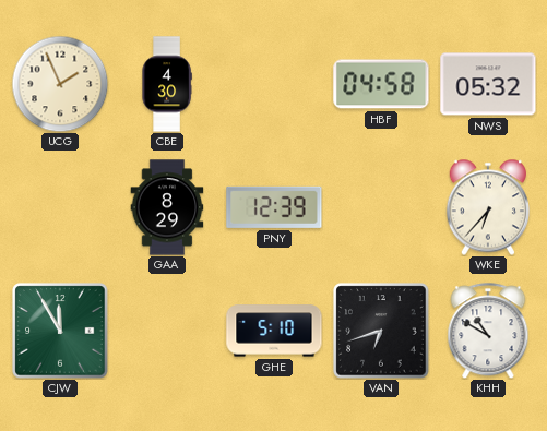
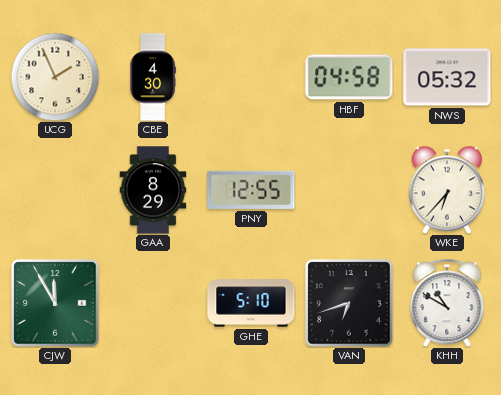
PNY: 12:39 -> 12:55 (251, 190)
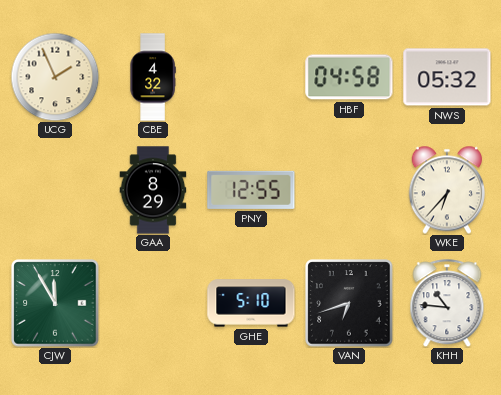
CBE: 4:30 -> 4:32 (153, 77)
KHH: 10:50 -> 10:46 (447, 303)
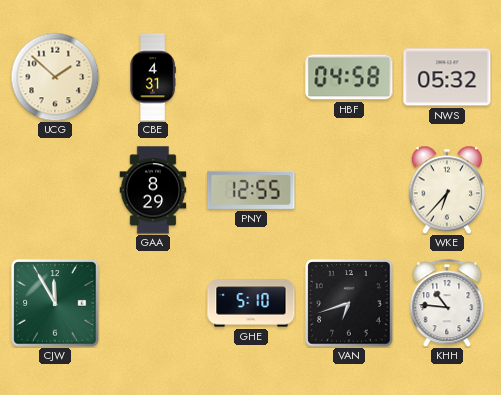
UCG: 1:56 -> 1:52 (55, 77)
CBE: 4:32 -> 4:31 (153, 77)
